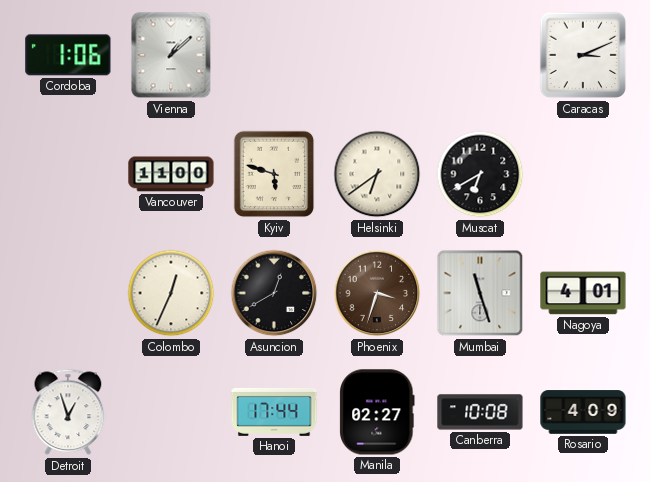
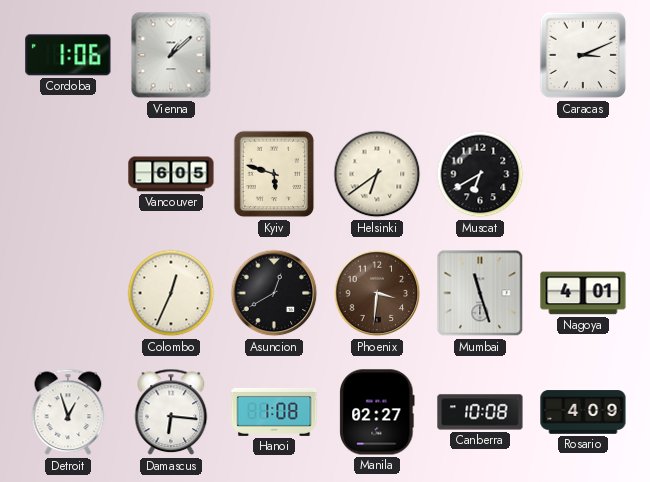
Vancouver: 11:00 -> 6:05 (171, 174)
Phoenix: 3:33 -> 3:31 (377, 293)
Damascus: none -> 6:16 (171, 412)
Hanoi: 17:44 -> 1:08 (274, 412)
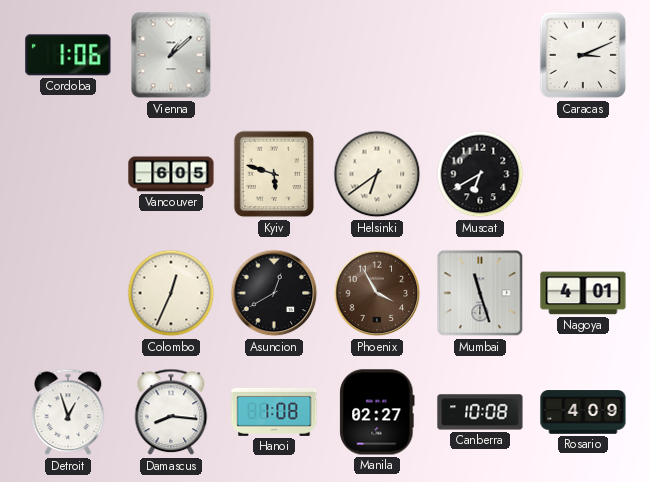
Phoenix: 3:31 -> 3:55 (377, 293)
Damascus: 6:16 -> 8:16 (171, 412)
